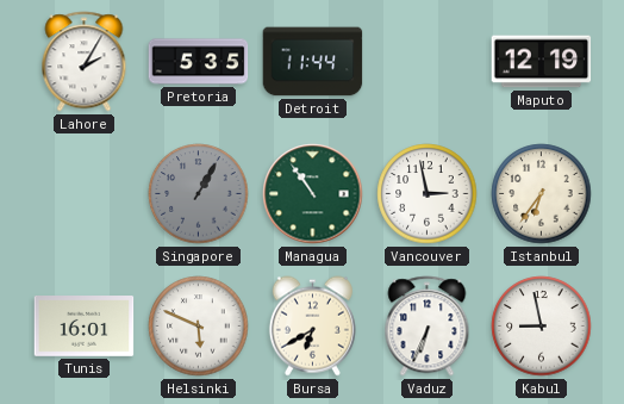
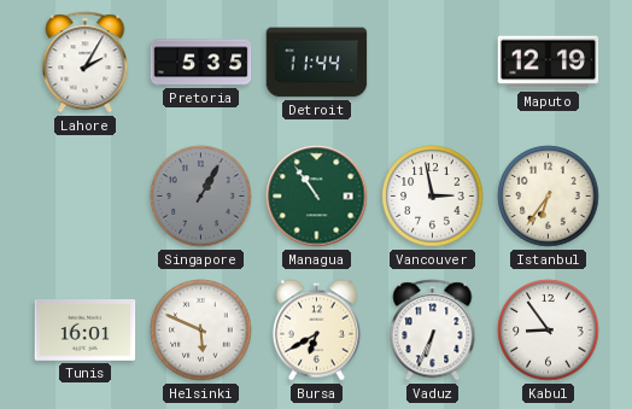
Kabul: 8:58 -> 8:54 (549, 331)
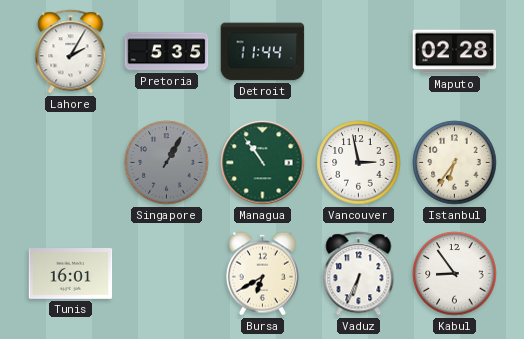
Maputo: 12:19 -> 02:28 (455, 52)
Helsinki: 5:49 -> none (201, 331)
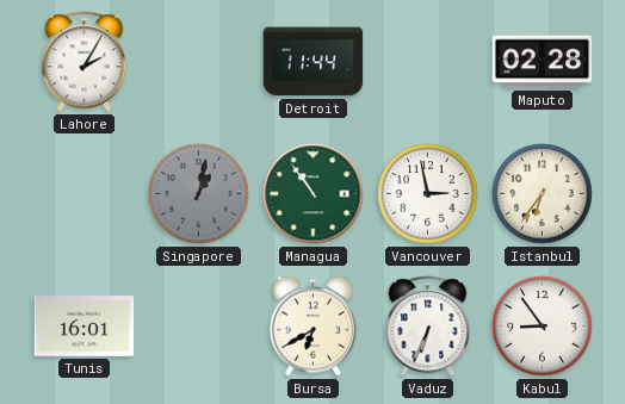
Pretoria: 5:35 -> none (167, 52)
Singapore: 1:05 -> 1:02 (199, 194)
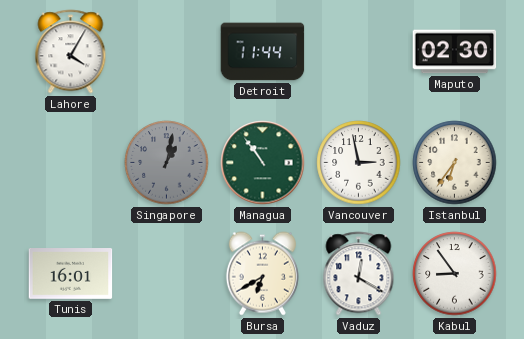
Lahore: 2:05 -> 4:05 (71, 52)
Maputo: 02:28 -> 02:30 (455, 52)
Vaduz: 6:34 -> 12:20 (359, 274)
